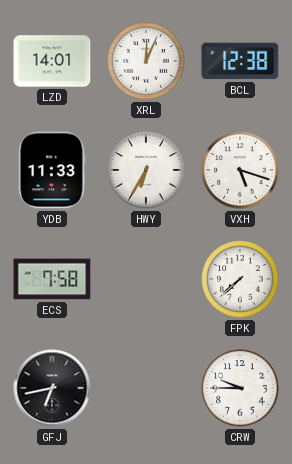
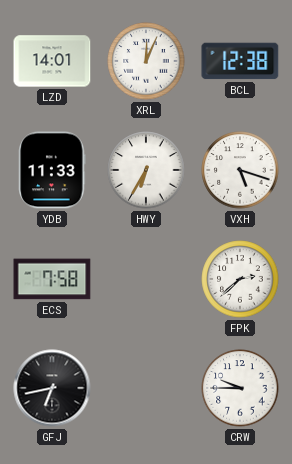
FPK: 7:38 -> 2:38 (240, 279)
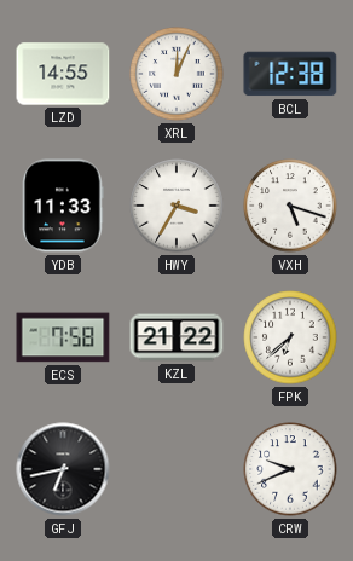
LZD: 14:01 -> 14:55 (63, 74)
HWY: 6:35 -> 3:35 (176, 206)
KZL: none -> 21:22 (176, 337)
FPK: 2:38 -> 6:38 (290, 337)
CRW: 9:45 -> 9:41 (290, 469)
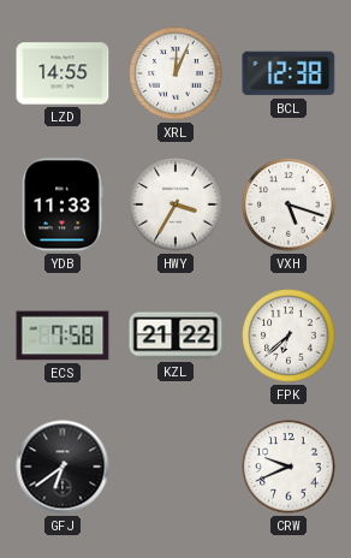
GFJ: 6:43 -> 6:39 (63, 467)
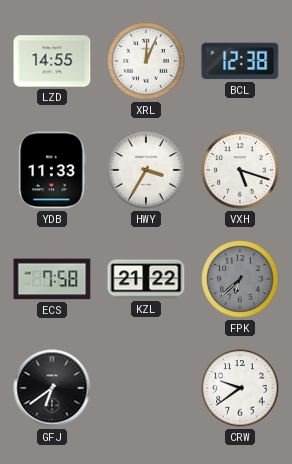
FPK dial: white -> grey (240, 279)
CRW: 9:41 -> 9:39 (240, 388)
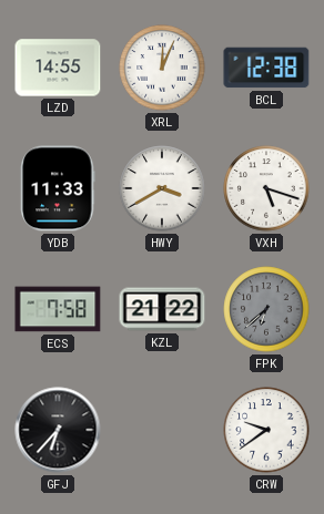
HWY: 3:35 -> 3:40 (162, 188)
GFJ: 6:39 -> 6:37 (58, 430)
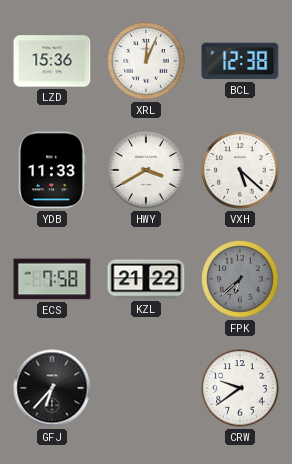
LZD: 14:55 -> 15:36 (52, 61)
VXH: 5:18 -> 5:22 (240, 170)
